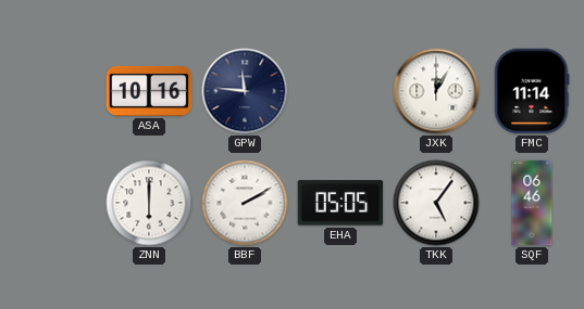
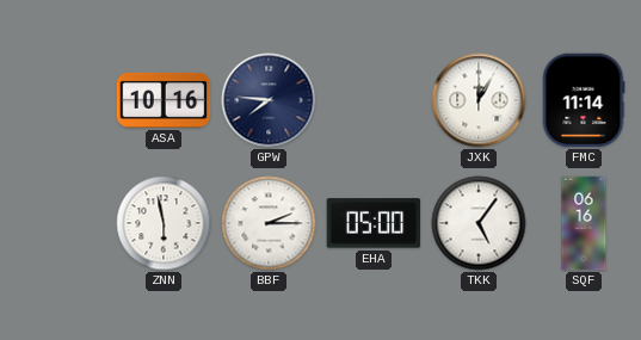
GPW: 11:46 -> 7:46 (269, 100)
ZNN: 6:00 -> 5:58 (164, 223)
BBF: 2:10 -> 2:15 (269, 223)
EHA: 05:05 -> 05:00 (374, 223)
SQF: 06:46 -> 06:16 (584, 223)
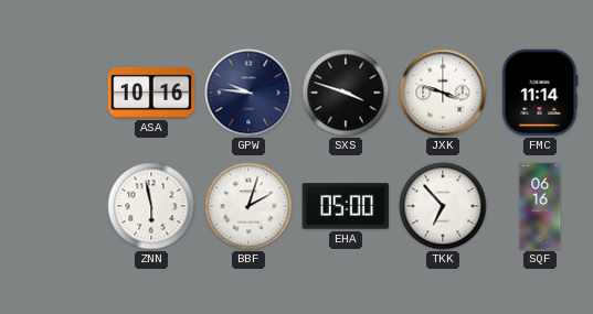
GPW: 7:46 -> 9:46 (248, 93)
SXS: none -> 3:48 (346, 93)
JXK: 12:05 -> 3:48 (443, 93)
BBF: 2:15 -> 2:03 (248, 206)
TKK: 5:06 -> 6:53 (443, 206)
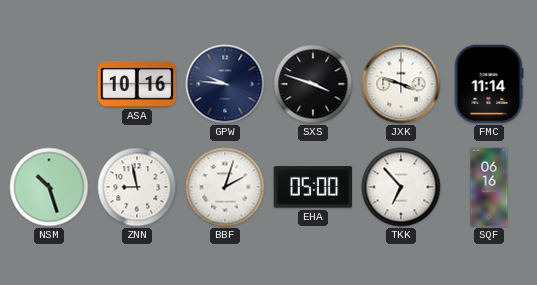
NSM: none -> 10:27 (49, 187)
ZNN: 5:58 -> 8:58 (137, 187)
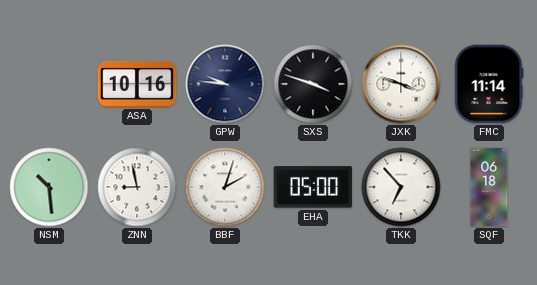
NSM: 10:27 -> 10:29 (49, 187)
SQF: 06:16 -> 06:18 (489, 187)
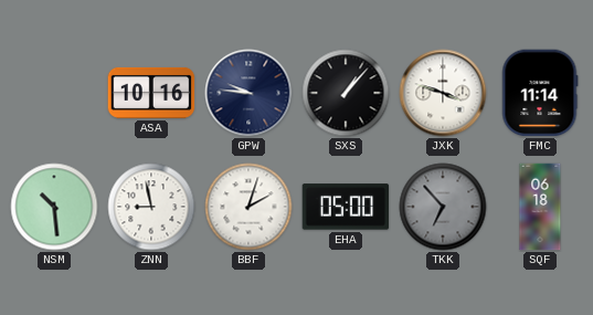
SXS: 3:48 -> 1:07 (346, 93)
TKK dial: white -> grey (443, 207)
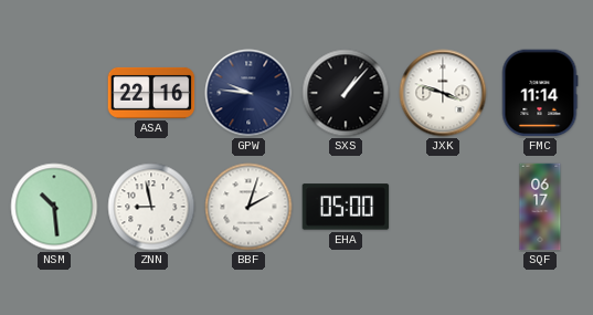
ASA: 10:16 -> 22:16 (151, 93)
TKK: 6:53 -> none (443, 207)
SQF: 06:18 -> 06:17 (540, 207)
